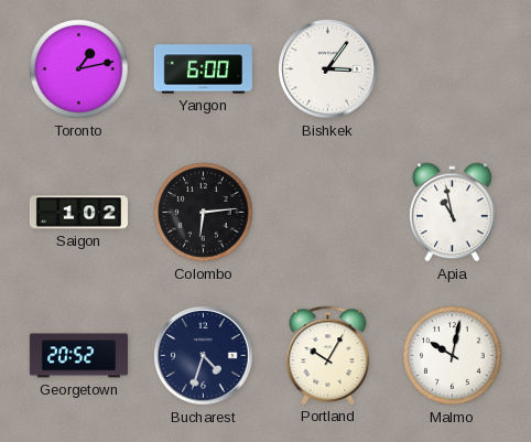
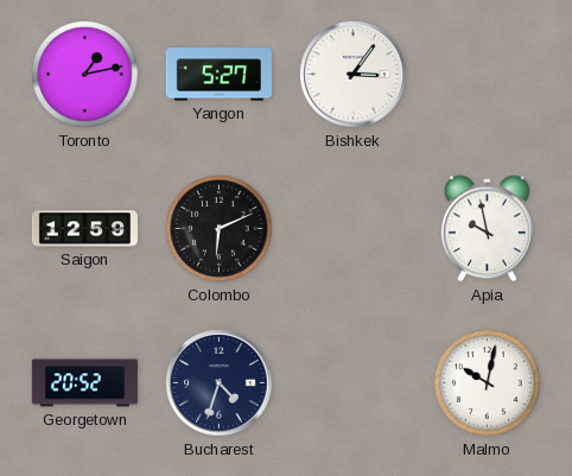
Yangon: 6:00 -> 5:27 (218, 75)
Saigon: 1:02 -> 12:59 (84, 229)
Colombo: 6:14 -> 6:11 (220, 229)
Apia: 10:58 -> 9:58 (488, 229)
Portland: 10:05 -> none (328, 355)
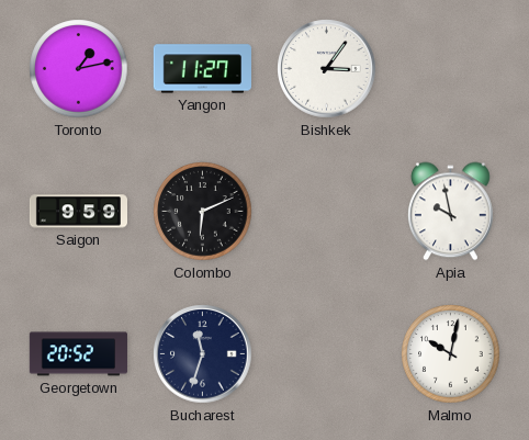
Yangon: 5:27 -> 11:27 (202, 69)
Saigon: 12:59 -> 9:59 (78, 212)
Bucharest: 4:33 -> 11:33 (203, 354)
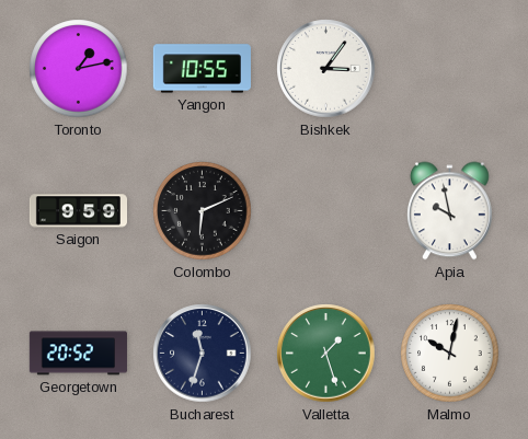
Yangon: 11:27 -> 10:55 (202, 69)
Valletta: none -> 1:27 (326, 354)
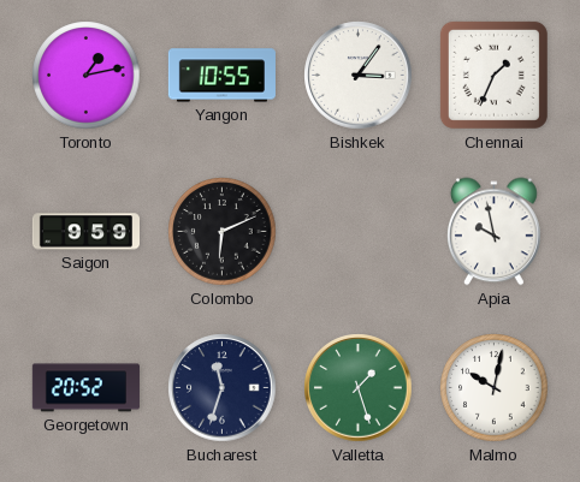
Chennai: none -> 1:34 (493, 75)
